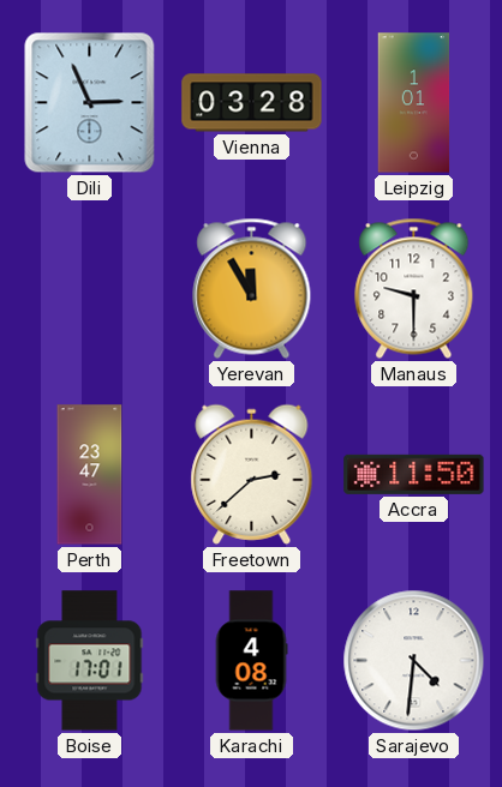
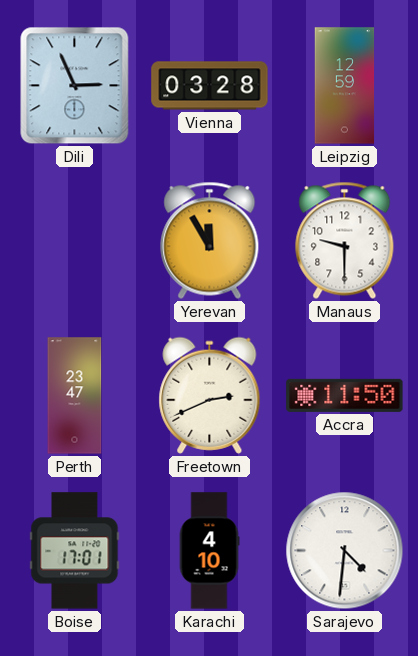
Leipzig: 1:01 -> 12:59 (345, 86)
Freetown: 2:38 -> 2:41 (210, 395)
Karachi: 4:08 -> 4:10 (209, 551)
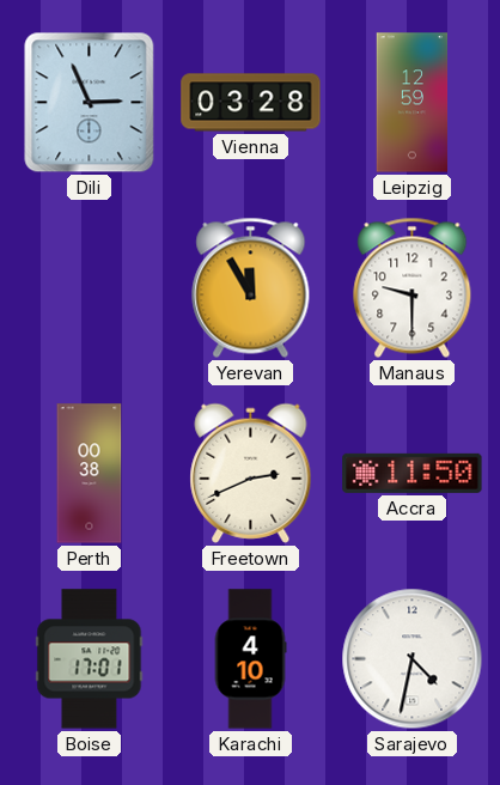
Perth: 23:47 -> 00:38 (90, 474)
Sarajevo: 4:31 -> 4:32 (413, 659)
